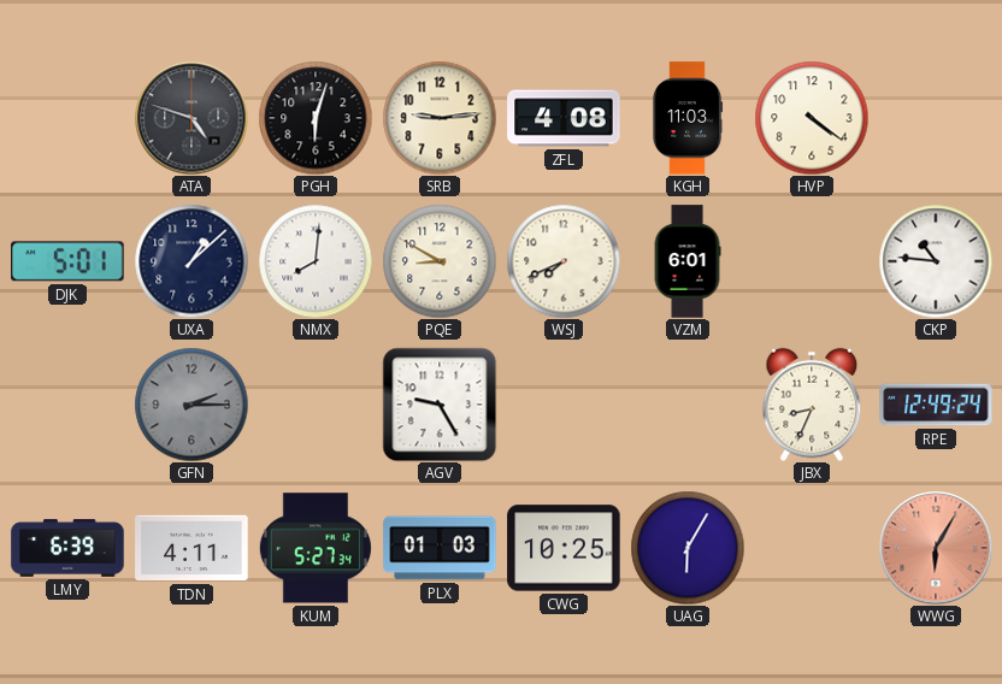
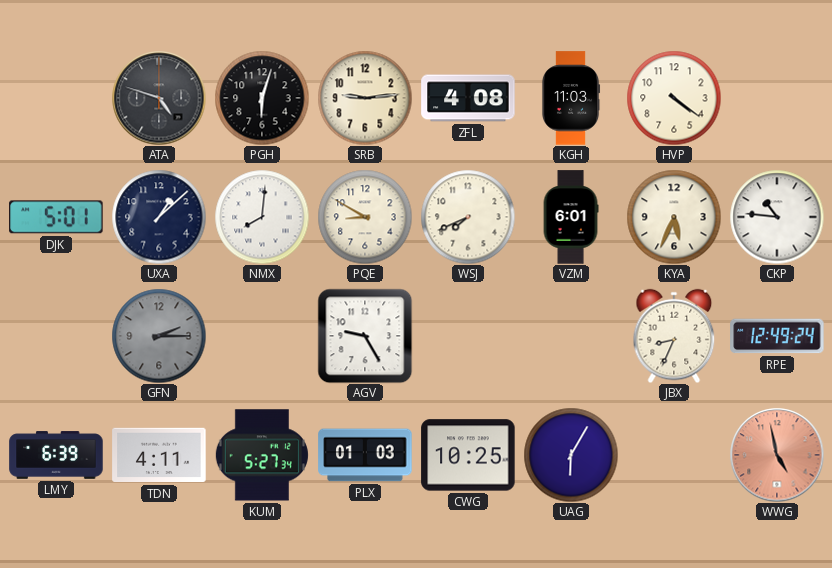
KYA: none -> 5:34 (674, 217)
WWG: 6:05 -> 4:58 (777, 455)
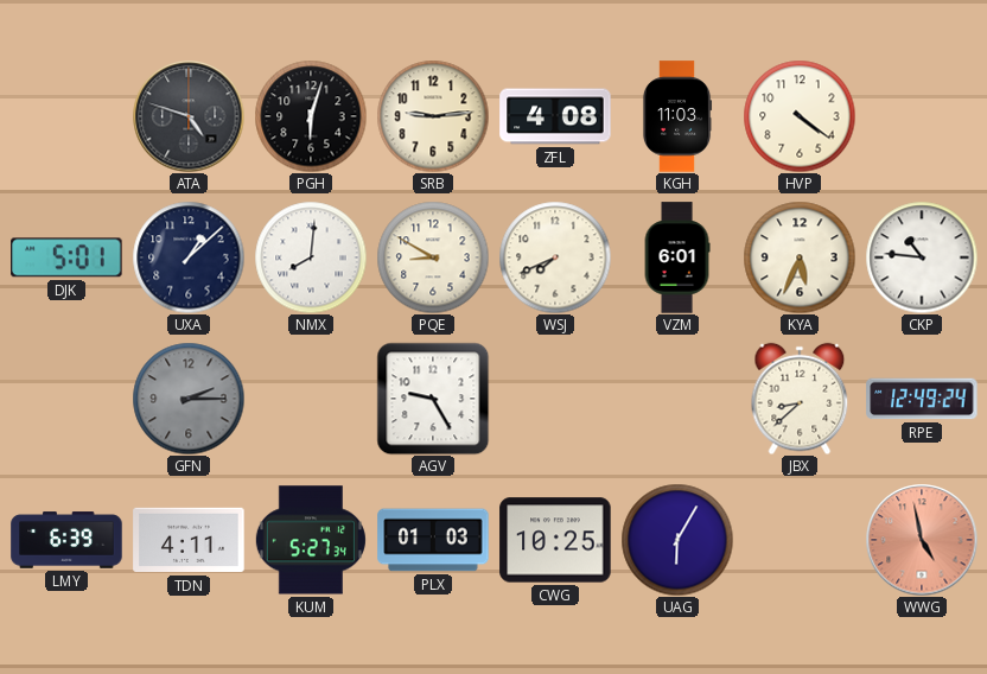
JBX: 8:34 -> 8:38 (800, 399)
